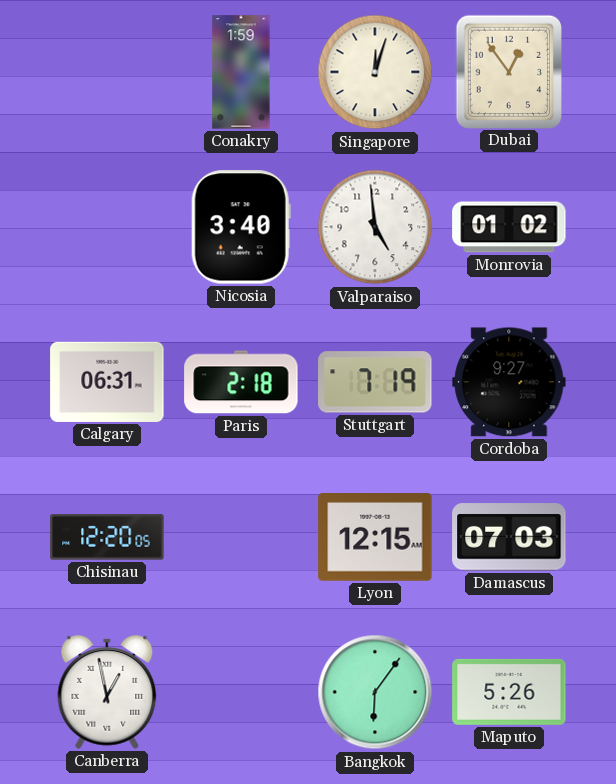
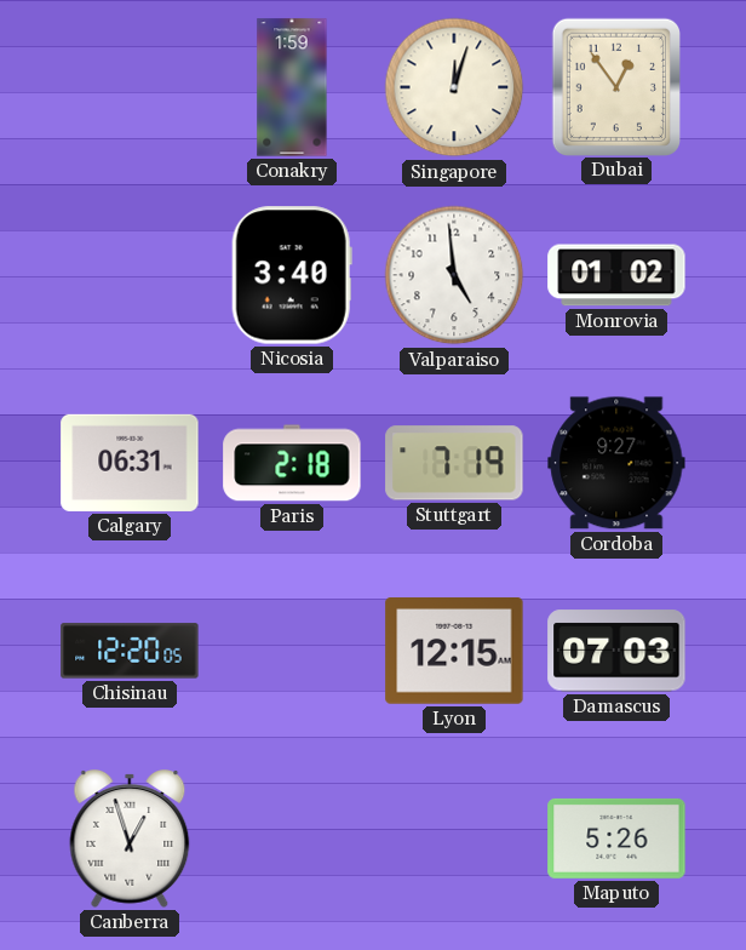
Canberra: 12:58 -> 12:57 (130, 840)
Bangkok: 6:06 -> none (375, 692)
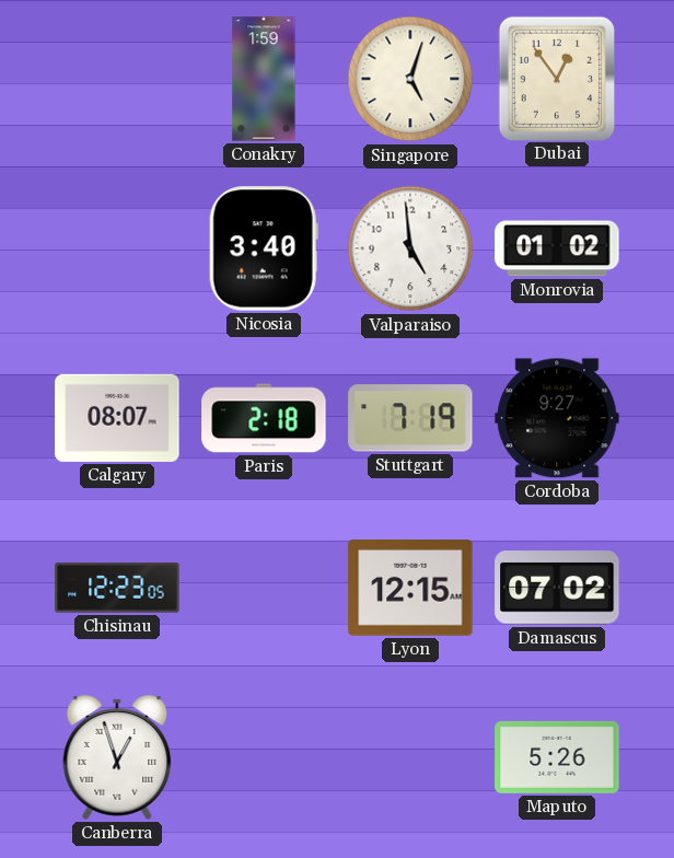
Singapore: 12:03 -> 5:03 (410, 79)
Calgary: 06:31 -> 08:07 (117, 418)
Chisinau: 12:20 -> 12:23 (117, 588)
Damascus: 07:03 -> 07:02 (557, 588)
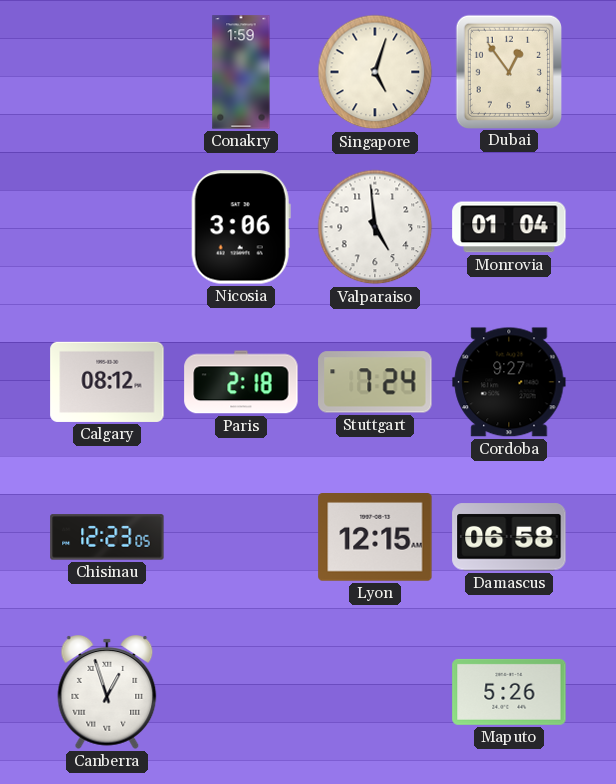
Nicosia: 3:40 -> 3:06 (241, 227)
Monrovia: 01:02 -> 01:04 (509, 227)
Calgary: 08:07 -> 08:12 (107, 382)
Stuttgart: 7:19 -> 7:24 (375, 382)
Damascus: 07:02 -> 06:58 (509, 537)
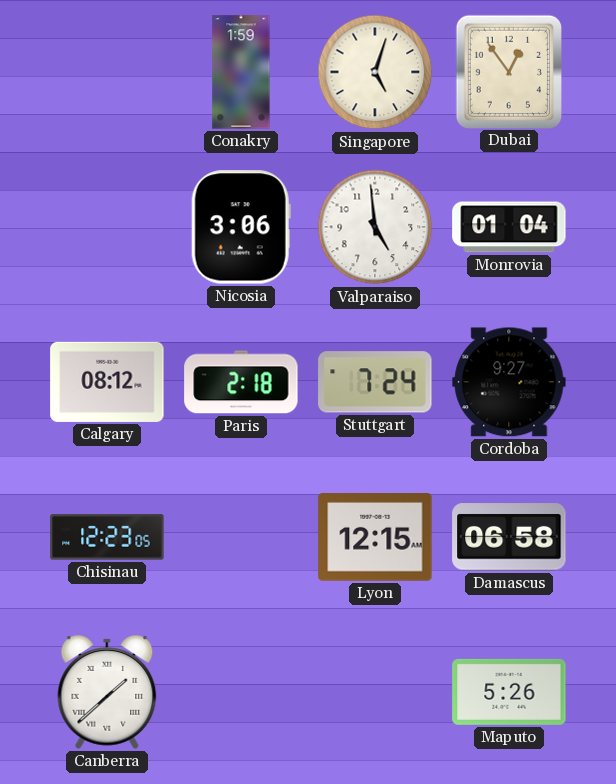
Canberra: 12:57 -> 1:38 (107, 693)
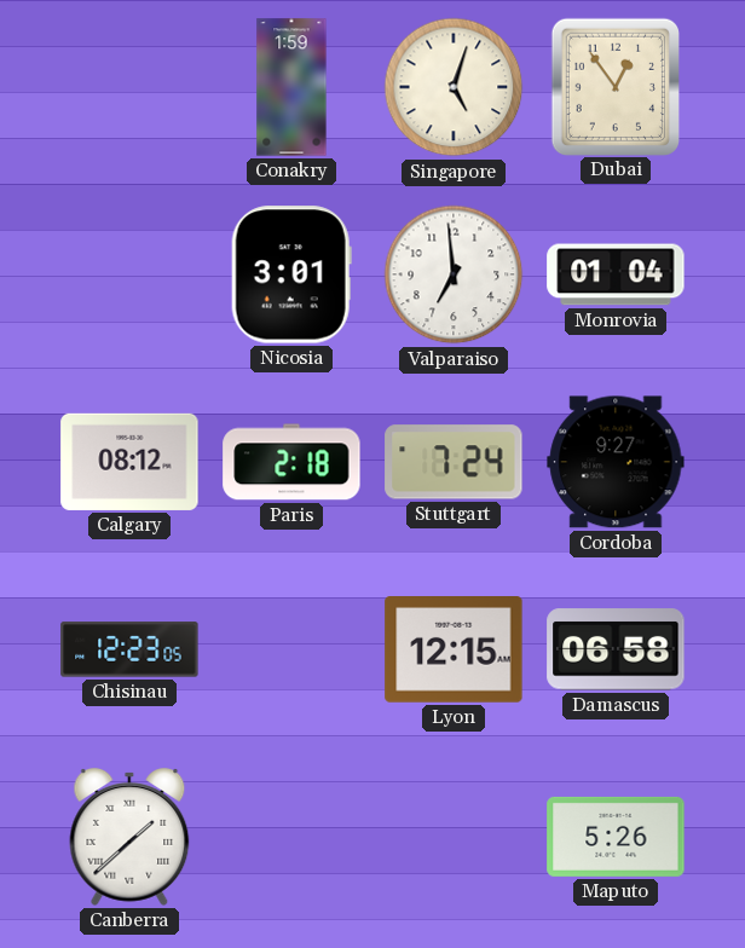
Nicosia: 3:06 -> 3:01 (291, 274)
Valparaiso: 4:59 -> 6:59 (454, 274)
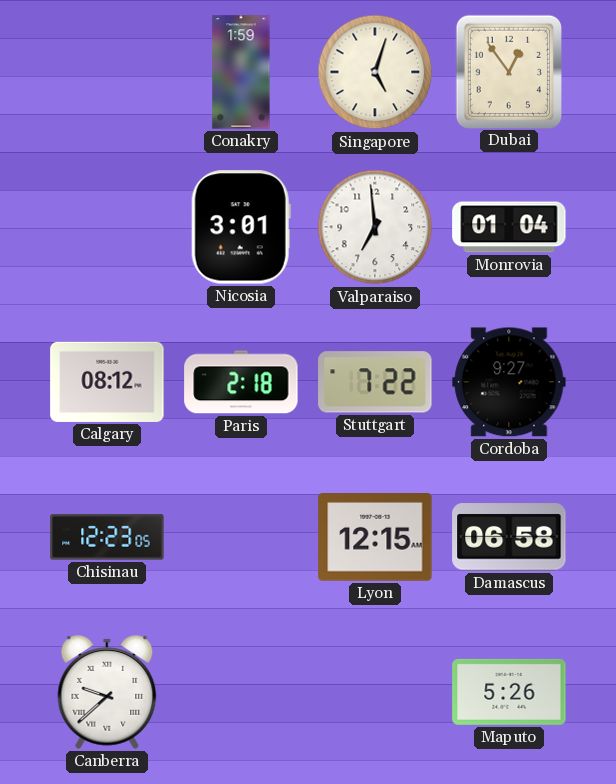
Stuttgart: 7:24 -> 7:22 (375, 382)
Canberra: 1:38 -> 9:38 (107, 693)
